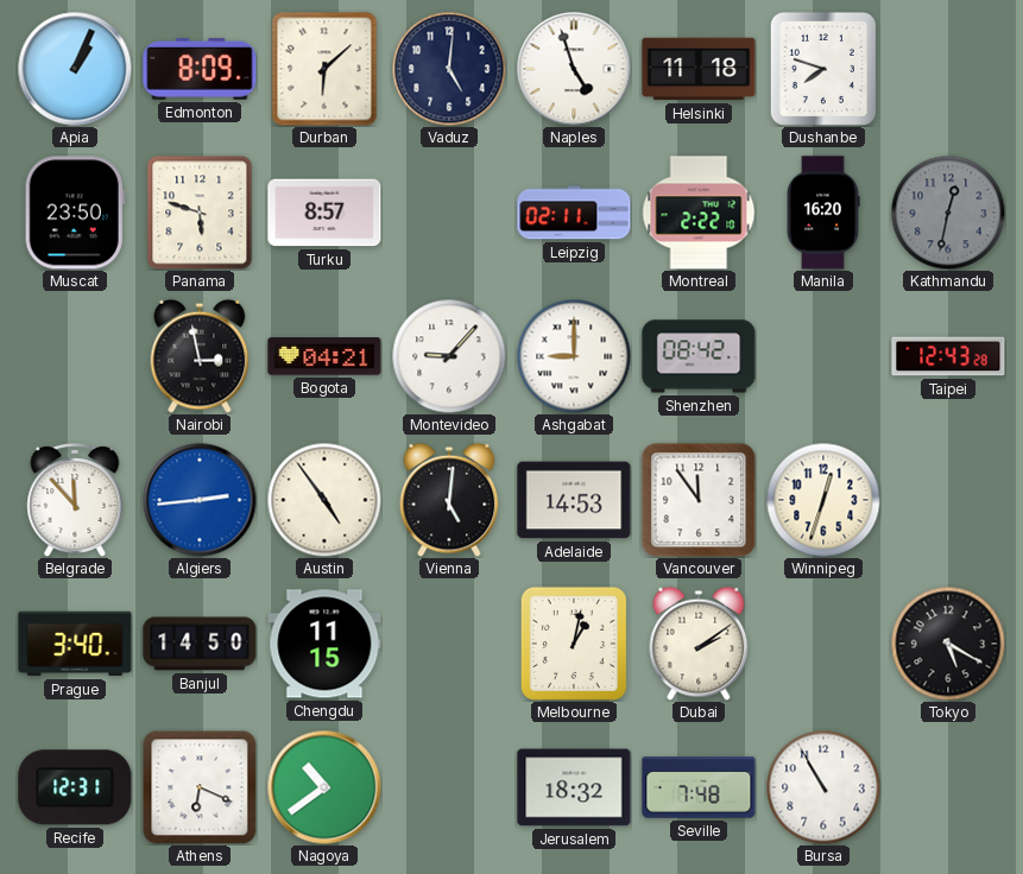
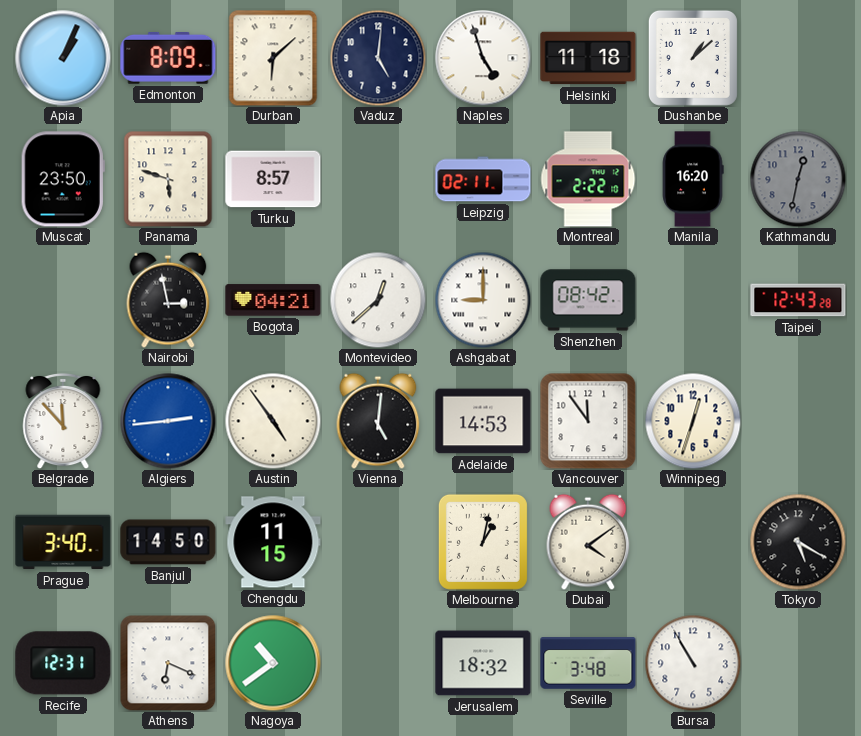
Dushanbe: 7:48 -> 1:08 (693, 58)
Montevideo: 9:07 -> 12:38 (378, 300)
Dubai: 2:09 -> 4:09 (588, 542)
Seville: 7:48 -> 3:48 (588, 663)
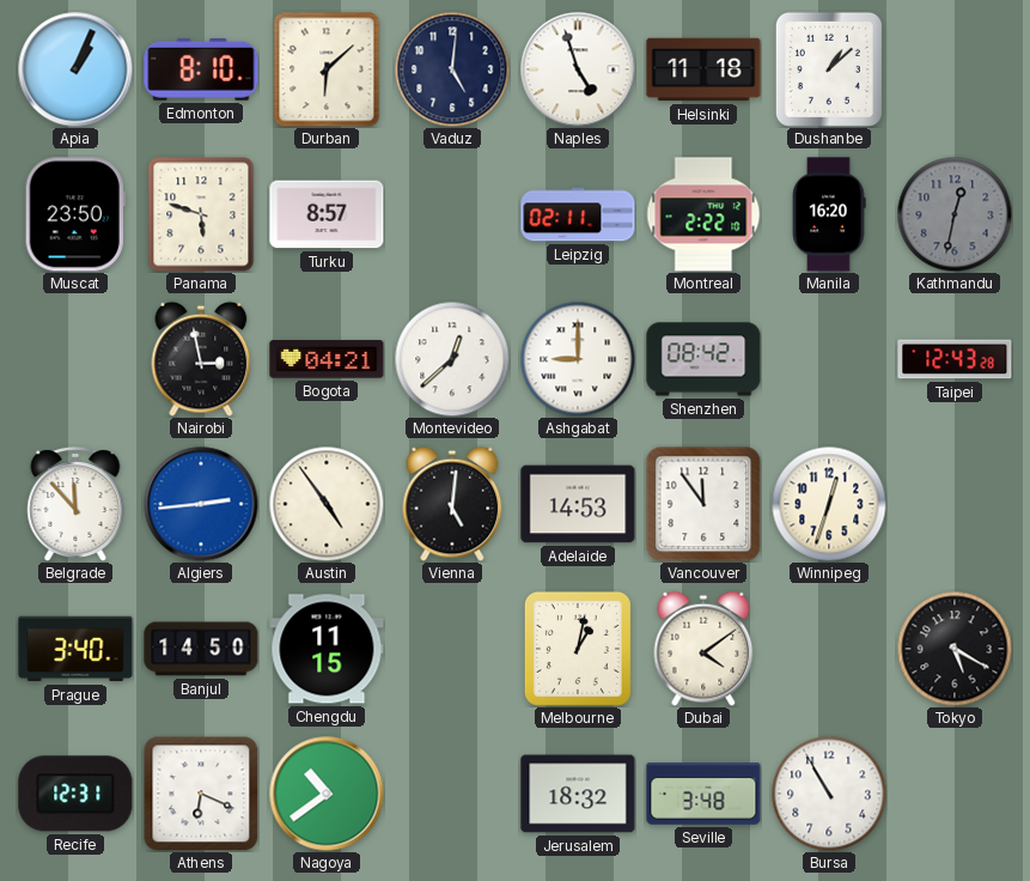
Edmonton: 8:09 -> 8:10 (201, 69)
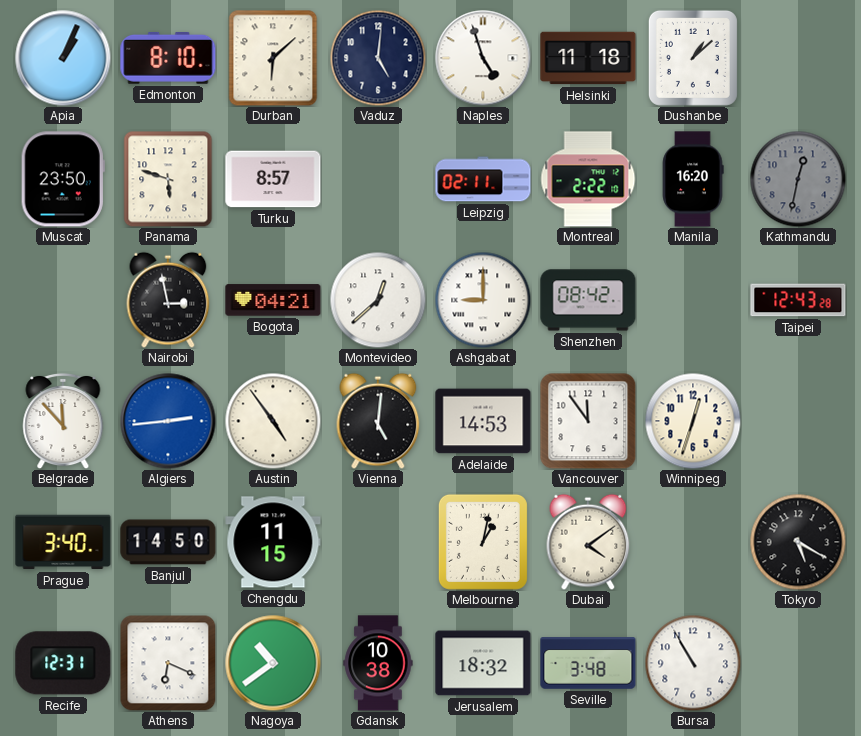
Gdansk: none -> 10:38 (378, 663)
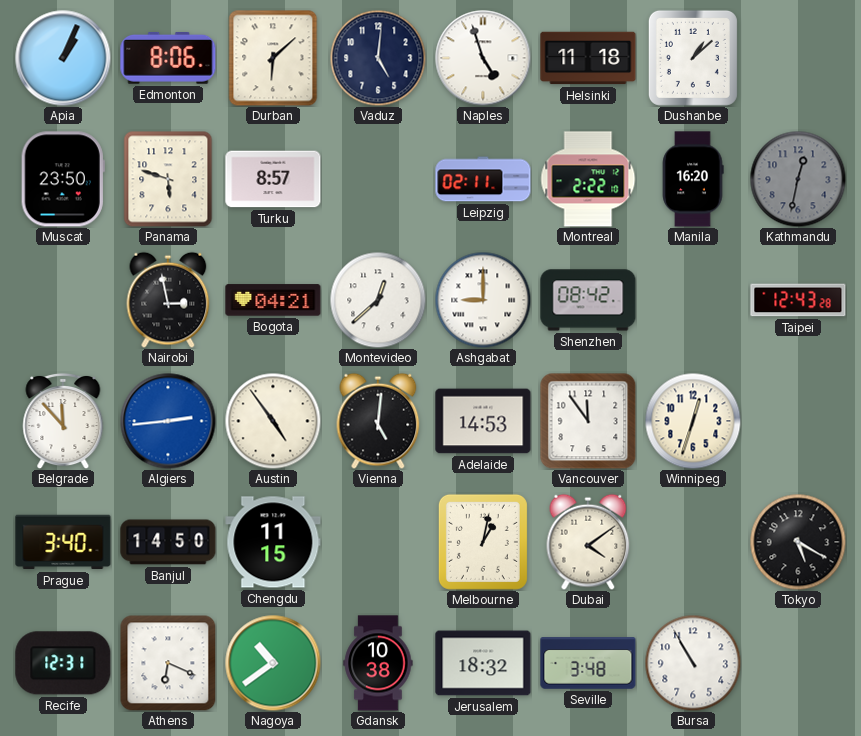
Edmonton: 8:10 -> 8:06 (168, 58)
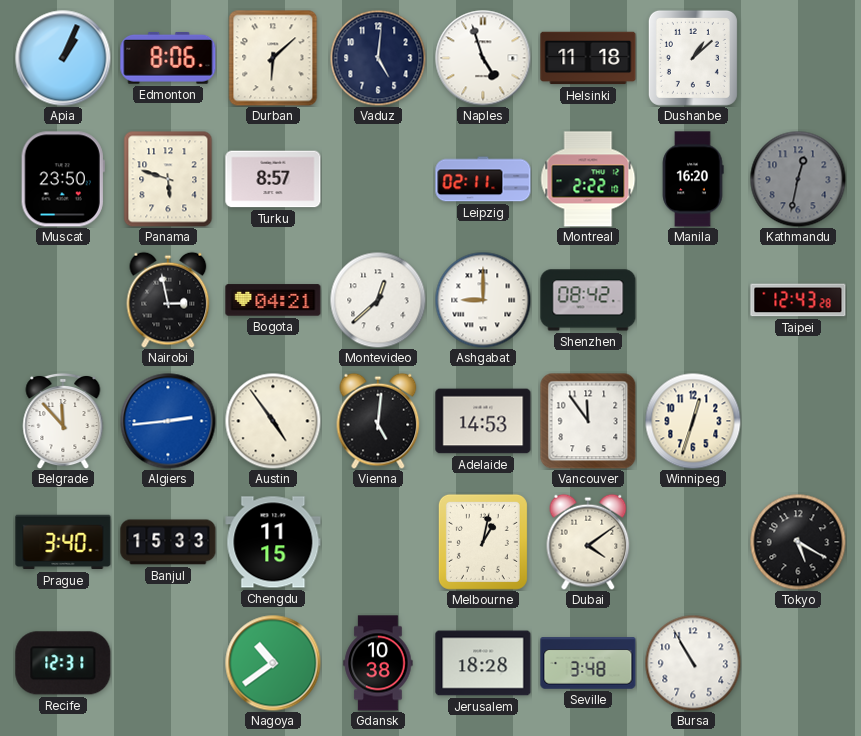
Banjul: 14:50 -> 15:33 (168, 542)
Athens: 6:19 -> none (168, 663)
Jerusalem: 18:32 -> 18:28 (483, 663)
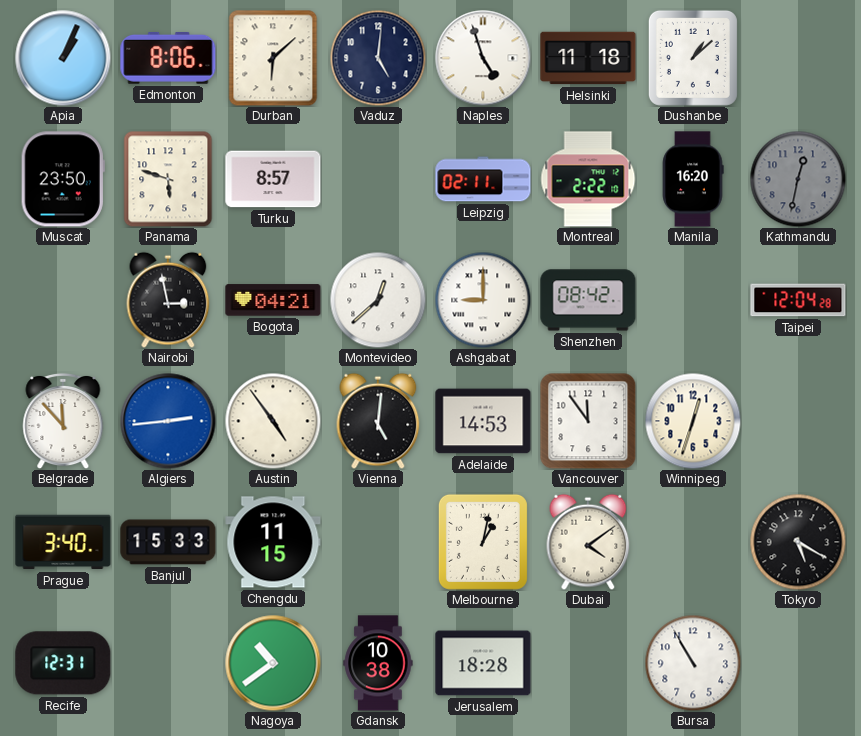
Taipei: 12:43 -> 12:04 (798, 300)
Seville: 3:48 -> none (588, 663)
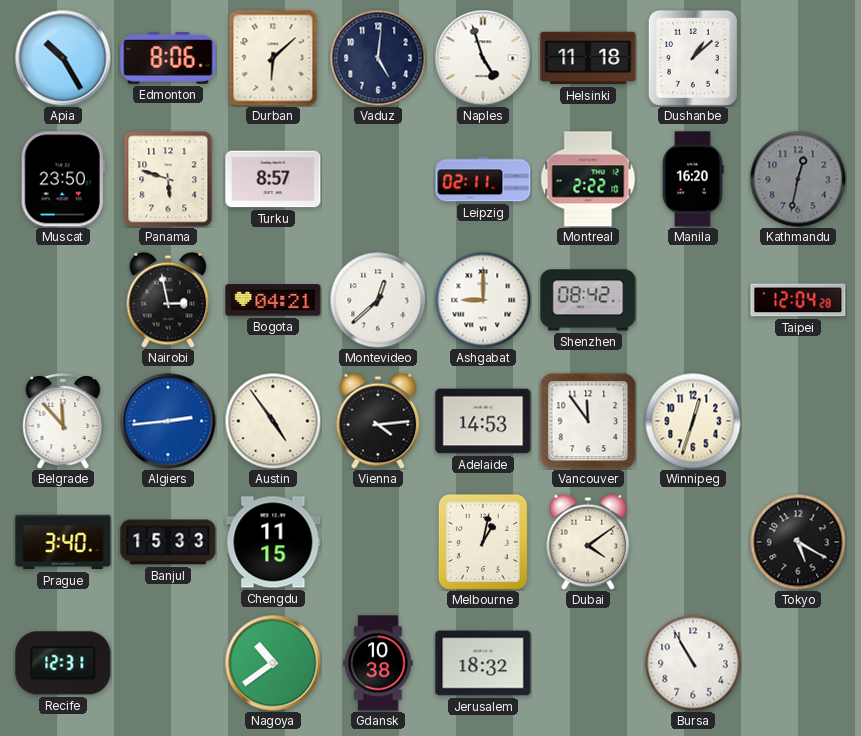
Apia: 1:04 -> 10:25 (63, 58)
Vienna: 5:01 -> 4:14 (378, 421)
Jerusalem: 18:28 -> 18:32 (483, 663)
